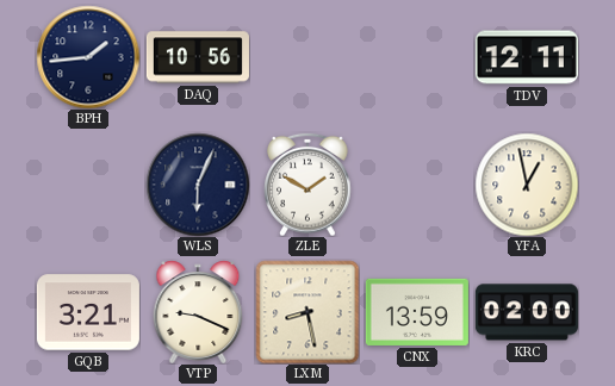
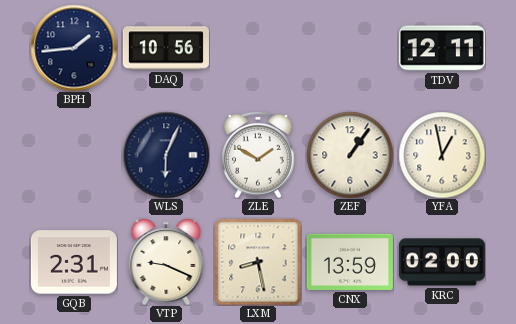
ZEF: none -> 1:06 (350, 155)
GQB: 3:21 -> 2:31 (74, 262)
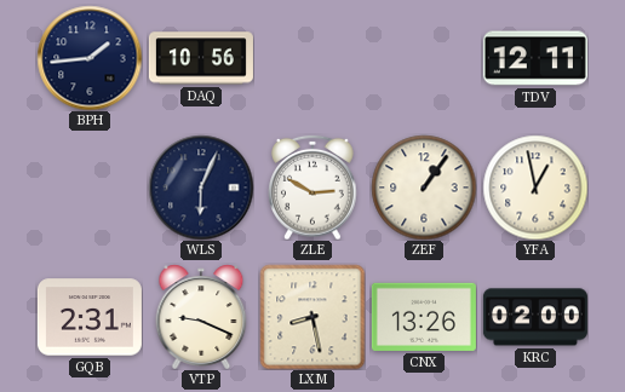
ZLE: 1:50 -> 2:50 (312, 188)
CNX: 13:59 -> 13:26 (424, 317)
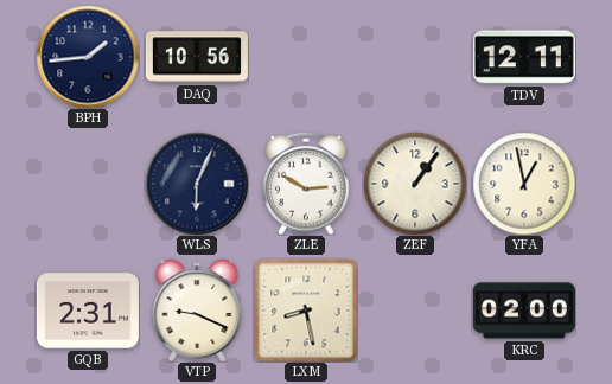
CNX: 13:26 -> none (424, 317)
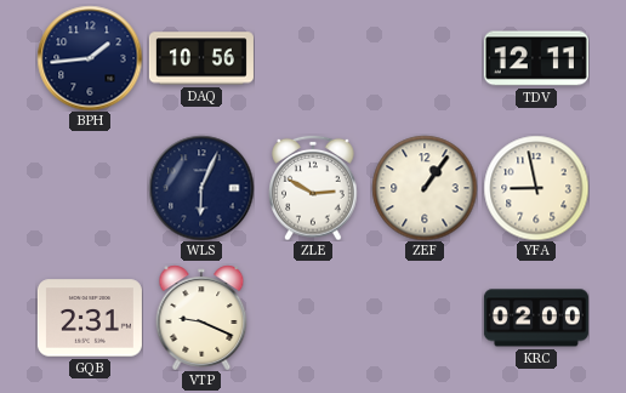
YFA: 12:58 -> 8:58 (536, 188)
LXM: 8:28 -> none (306, 311)
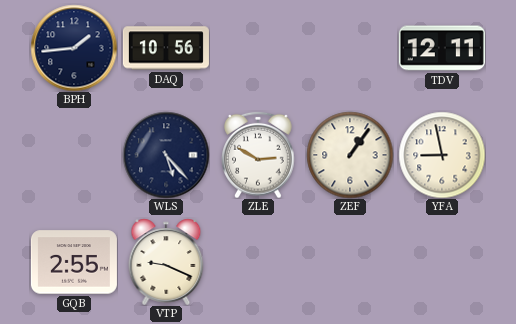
WLS: 6:04 -> 5:23 (166, 155)
GQB: 2:31 -> 2:55 (74, 262)
KRC: 02:00 -> none (536, 318)
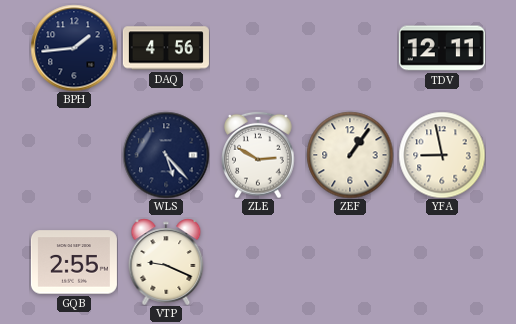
DAQ: 10:56 -> 4:56 (166, 48)
